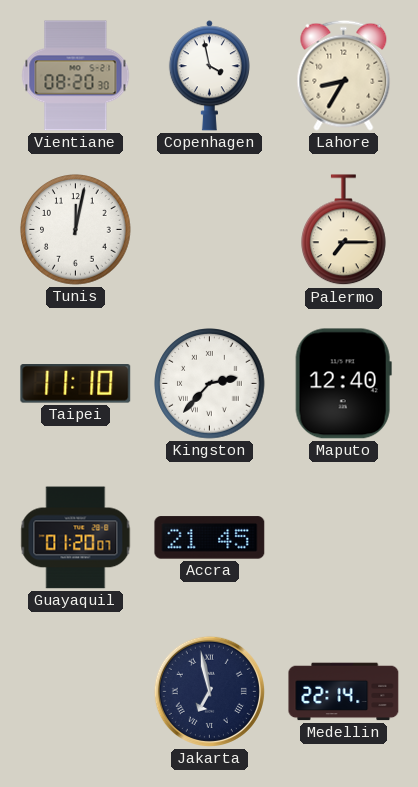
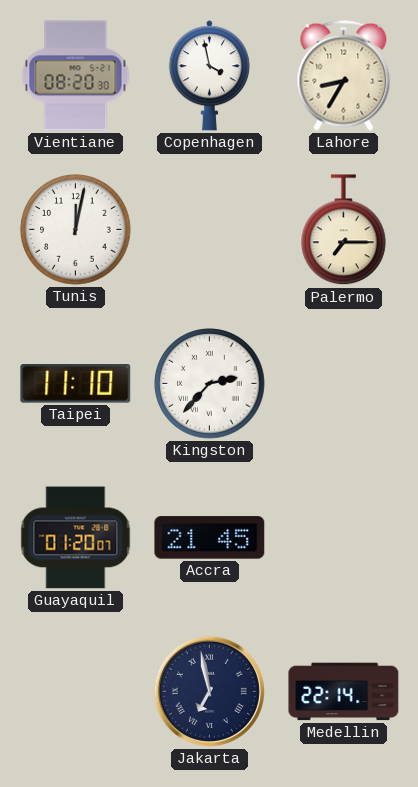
Maputo: 12:40 -> none (343, 384)
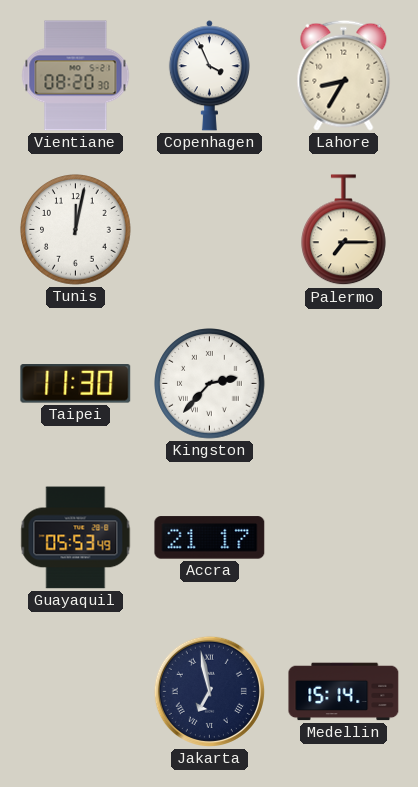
Copenhagen: 3:58 -> 3:56 (209, 76)
Taipei: 11:10 -> 11:30 (76, 384)
Guayaquil: 01:20 -> 05:53 (76, 538)
Accra: 21:45 -> 21:17 (210, 538)
Medellin: 22:14 -> 15:14 (344, 692)
